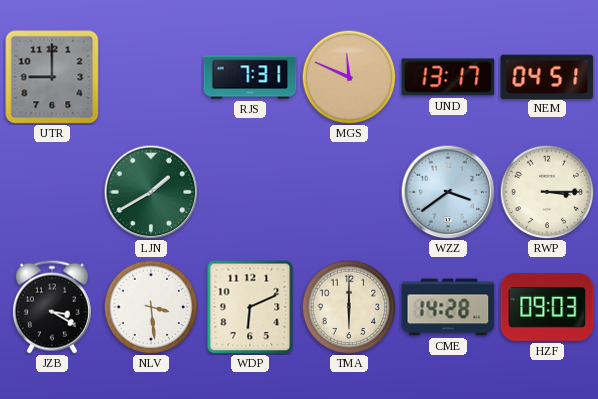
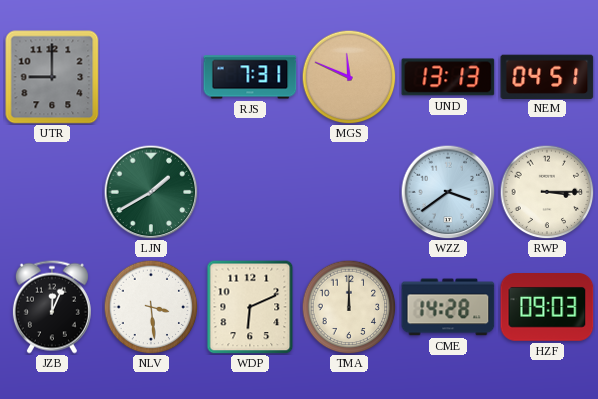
UND: 13:17 -> 13:13 (448, 77)
JZB: 3:20 -> 12:04 (52, 307)
TMA: 6:00 -> 12:00 (349, 307)
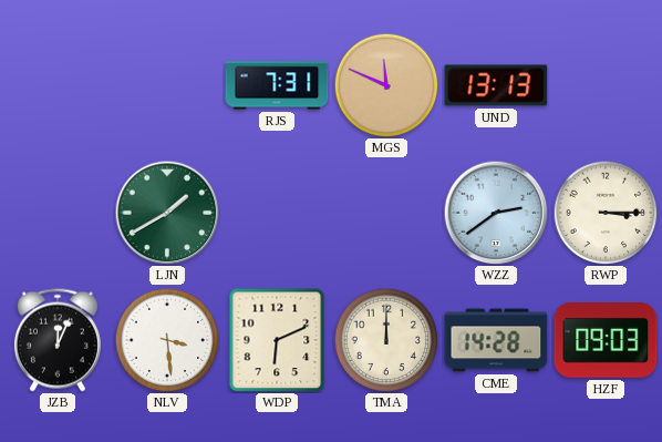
UTR: 9:00 -> none (52, 77)
NEM: 04:51 -> none (547, 76)
WZZ: 3:39 -> 2:39 (496, 213)
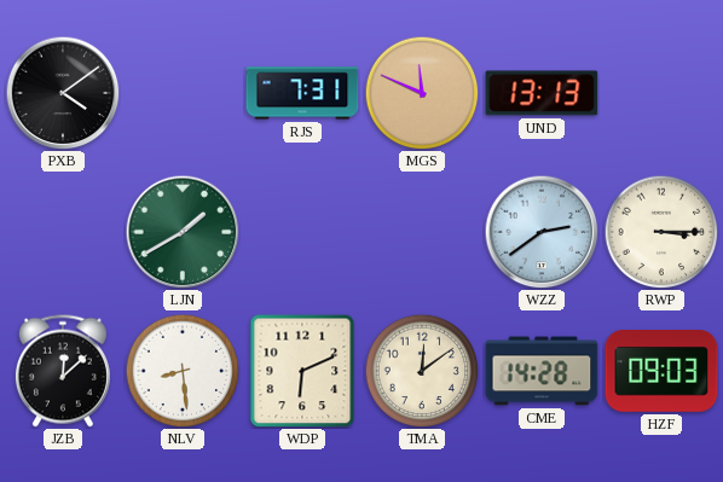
PXB: none -> 4:09 (63, 93)
JZB: 12:04 -> 12:08 (63, 371)
NLV: 3:29 -> 8:29 (183, 371)
TMA: 12:00 -> 12:09 (422, 371)
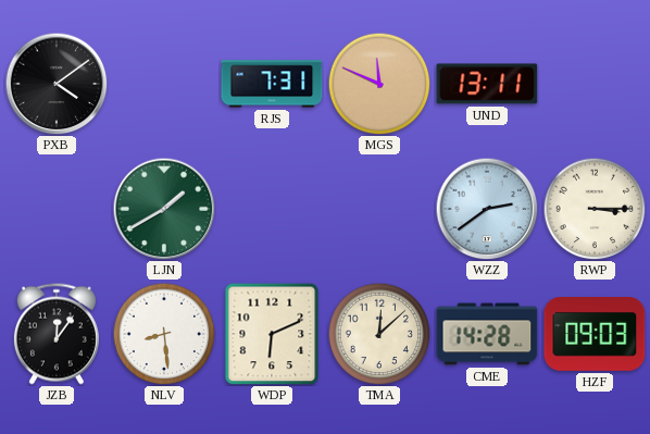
UND: 13:13 -> 13:11 (487, 84)
JZB: 12:08 -> 12:06 (57, 334)
TMA: 12:09 -> 12:08 (379, 334)
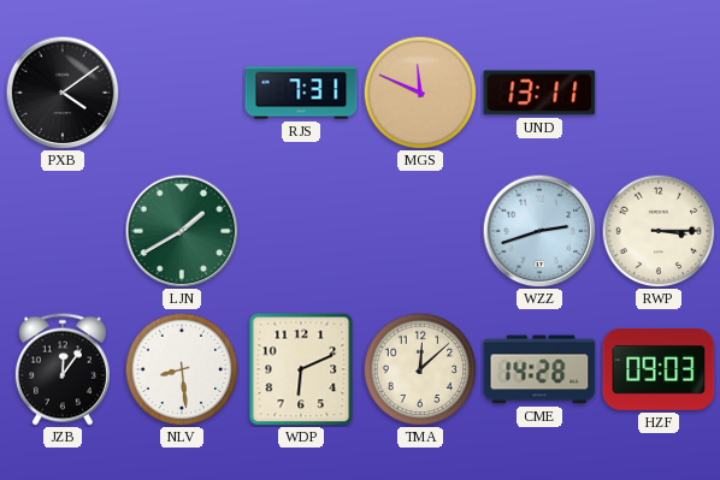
WZZ: 2:39 -> 2:42 (539, 231)
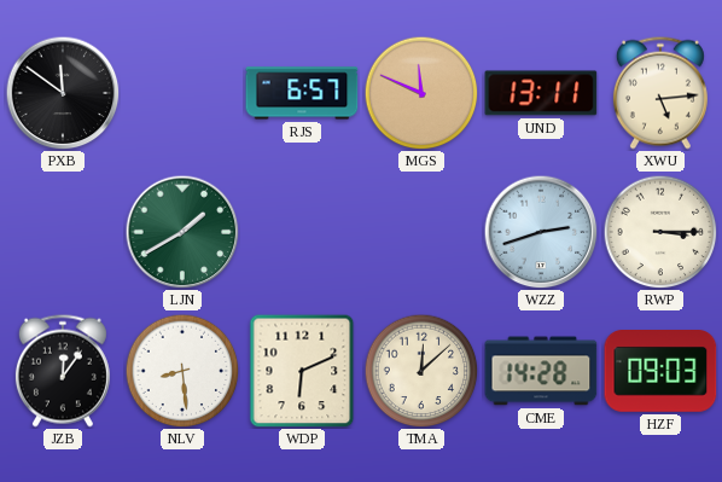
PXB: 4:09 -> 11:51 (63, 93)
RJS: 7:31 -> 6:57 (302, 93)
XWU: none -> 5:14 (660, 93)
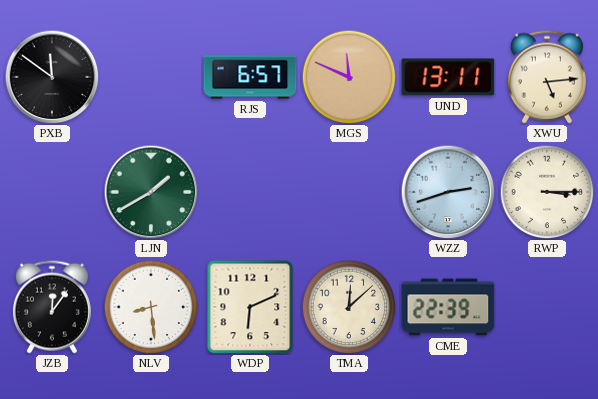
CME: 14:28 -> 22:39 (448, 307)
HZF: 09:03 -> none (660, 372)
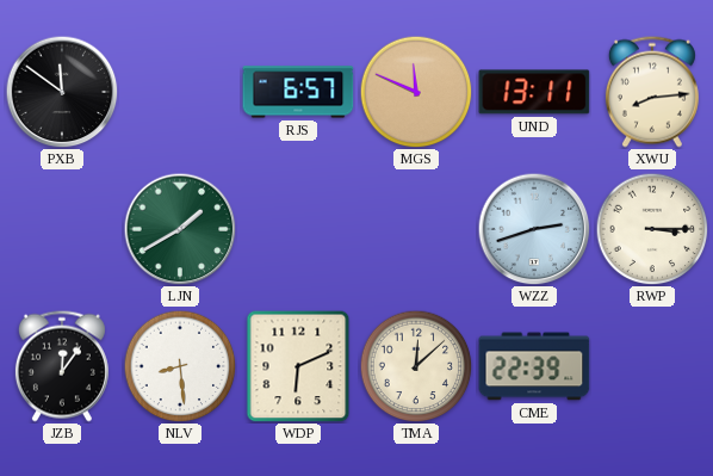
XWU: 5:14 -> 8:14 (652, 92)
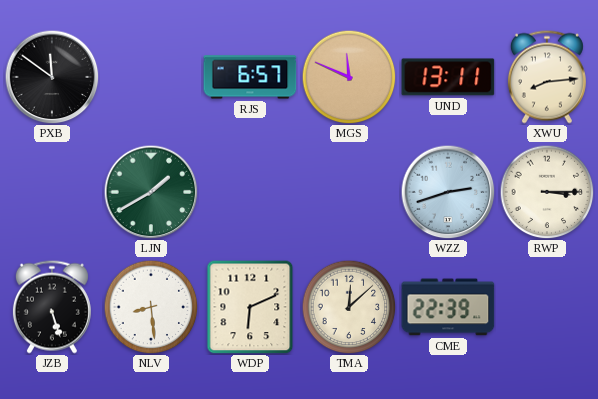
JZB: 12:06 -> 5:27 (52, 307)
